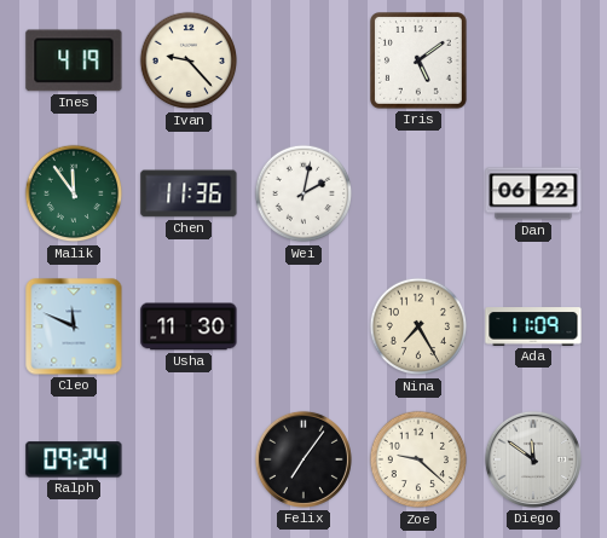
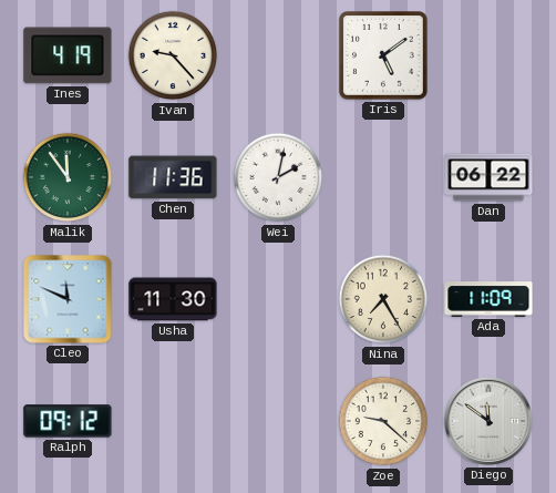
Ralph: 09:24 -> 09:12 (68, 421)
Felix: 7:06 -> none (303, 459)
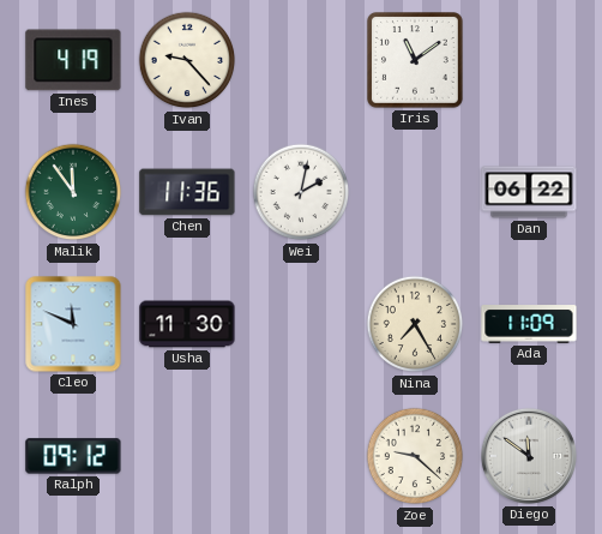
Iris: 5:09 -> 11:09 (416, 61)
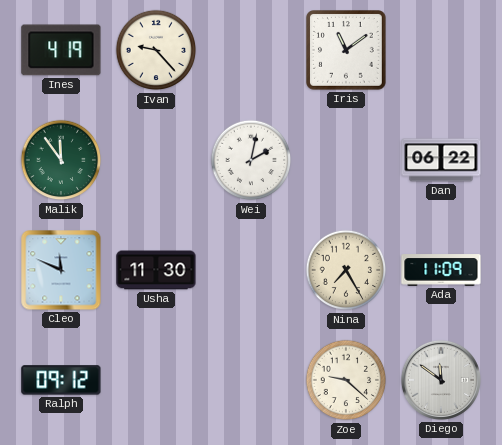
Chen: 11:36 -> none (187, 192)
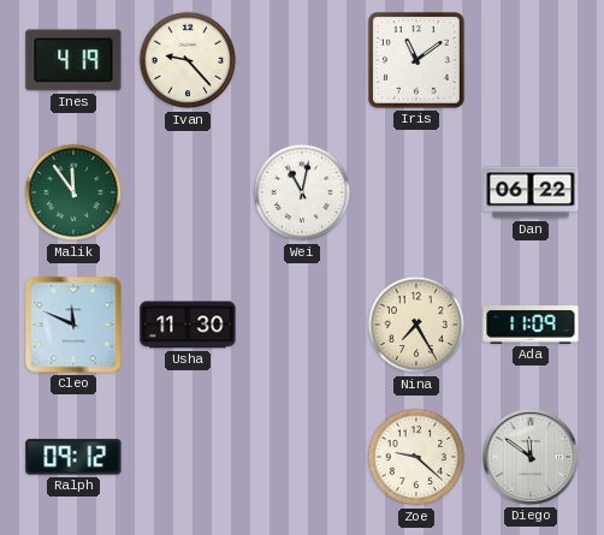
Wei: 2:02 -> 11:02 (302, 192)
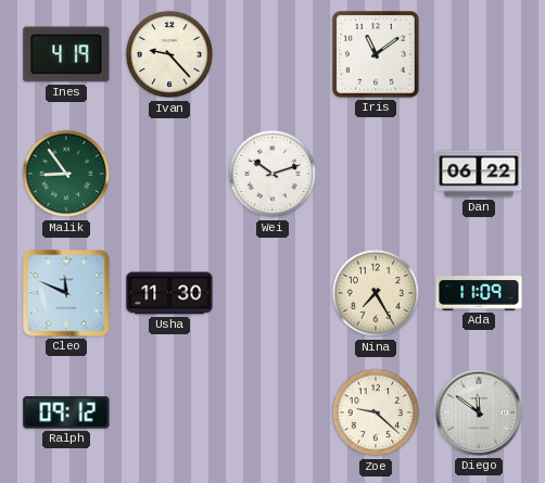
Malik: 11:54 -> 8:54 (66, 174)
Wei: 11:02 -> 10:12 (272, 174)
